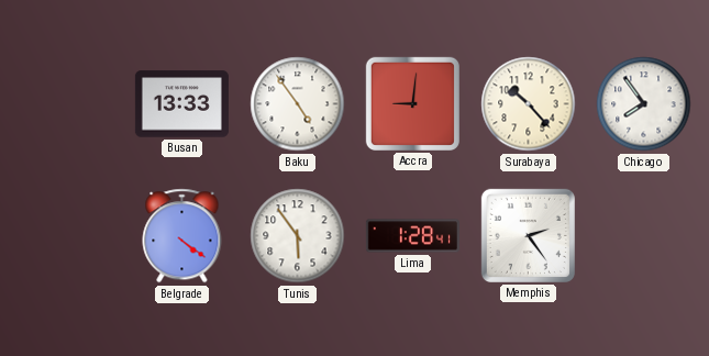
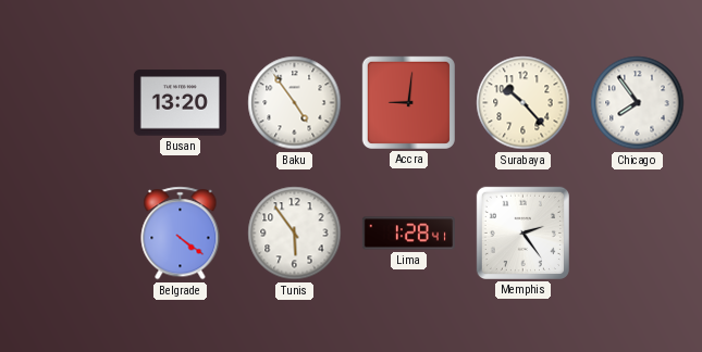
Busan: 13:33 -> 13:20 (180, 103)
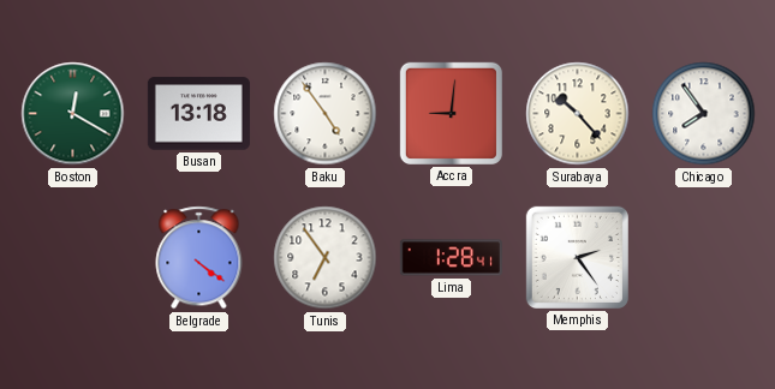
Boston: none -> 12:20 (73, 114)
Busan: 13:20 -> 13:18 (198, 114)
Tunis: 5:54 -> 6:54 (326, 258)
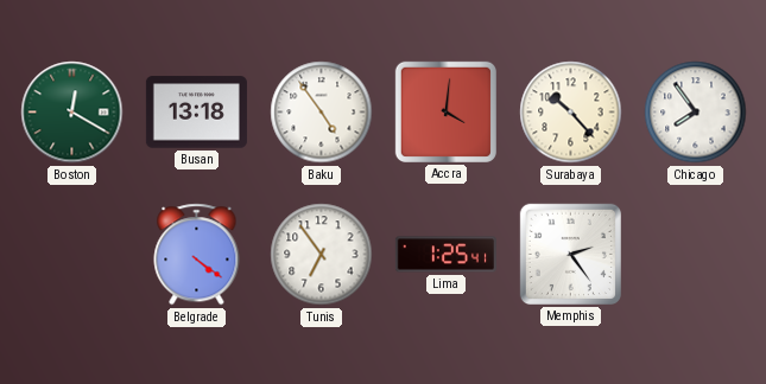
Accra: 9:01 -> 4:01 (445, 111)
Lima: 1:28 -> 1:25 (445, 255)
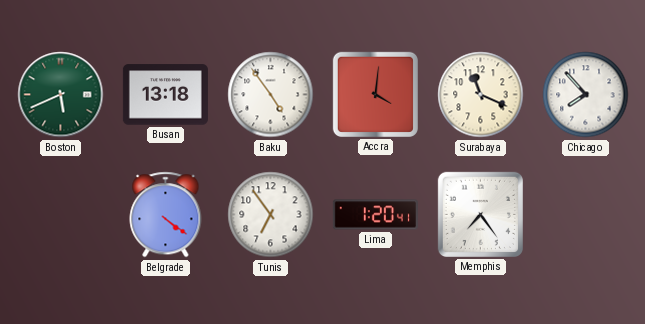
Boston: 12:20 -> 5:41 (61, 95)
Surabaya: 10:23 -> 11:19 (481, 95)
Chicago: 7:54 -> 7:53 (586, 95)
Lima: 1:25 -> 1:20 (375, 215)
Memphis: 2:24 -> 7:24 (480, 214)
